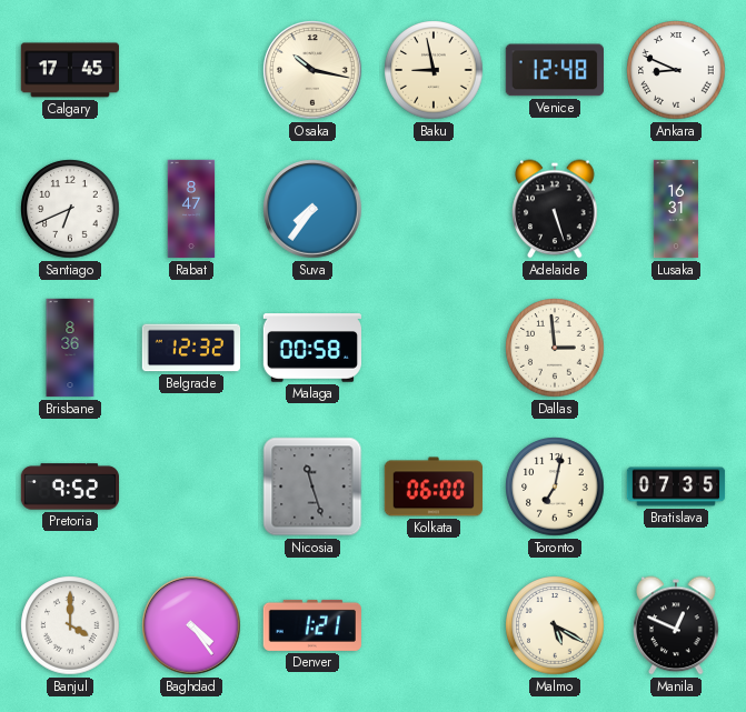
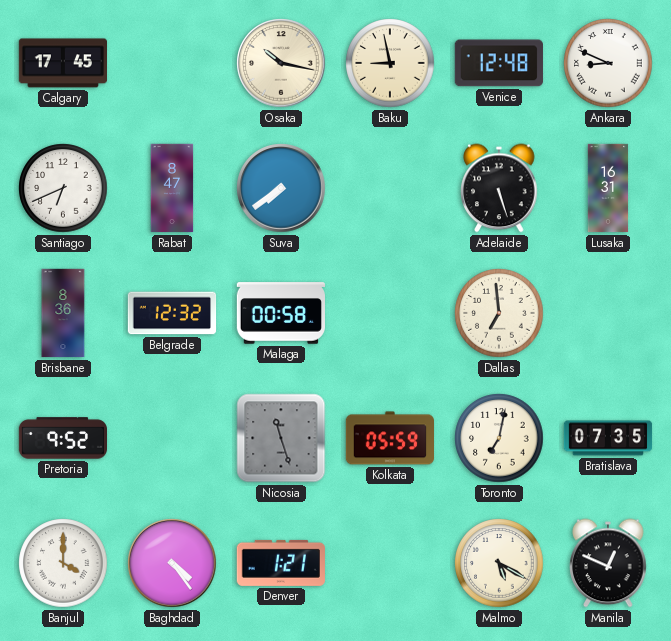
Suva: 7:36 -> 7:39 (281, 188)
Dallas: 2:59 -> 6:59 (499, 313)
Kolkata: 06:00 -> 05:59 (389, 438)
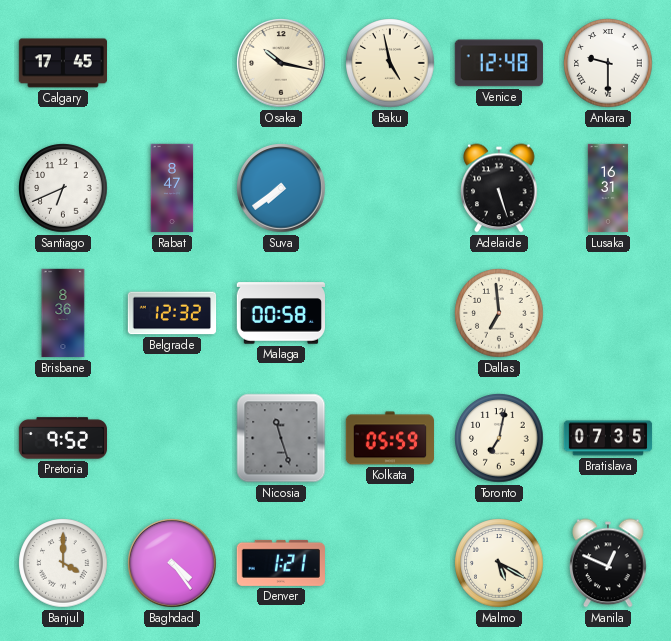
Baku: 8:58 -> 4:58 (390, 63)
Ankara: 8:49 -> 9:30 (608, 63)
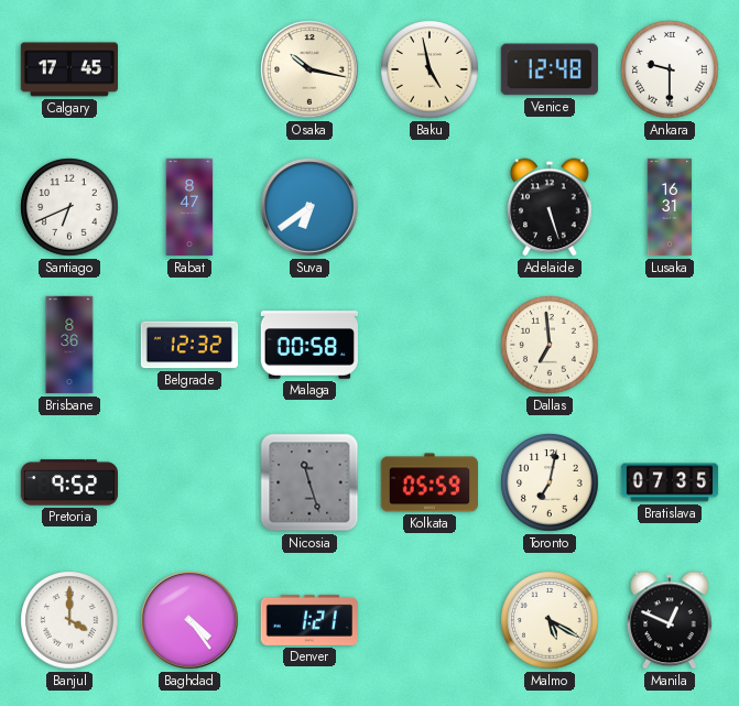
Suva: 7:39 -> 6:39 (309, 207)
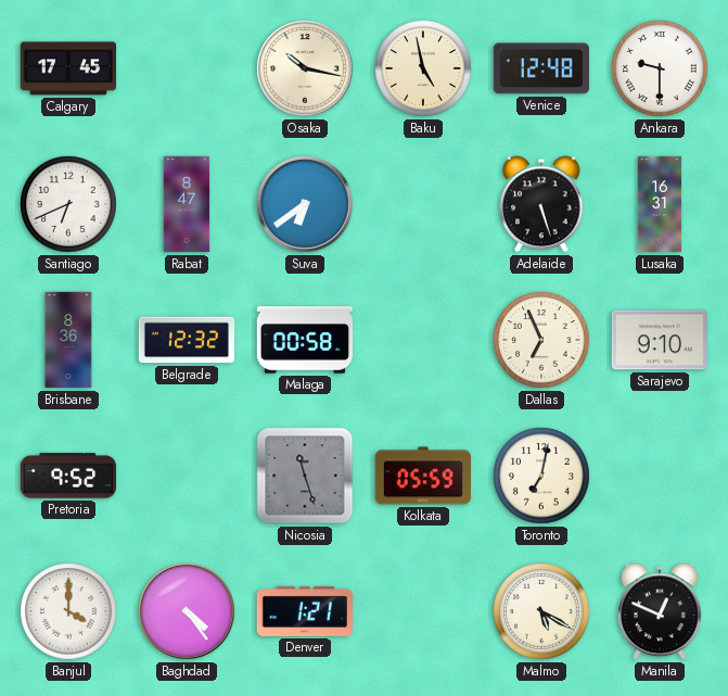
Dallas: 6:59 -> 6:56 (541, 340)
Sarajevo: none -> 9:10 (659, 340)
Bratislava: 07:35 -> none (670, 482)
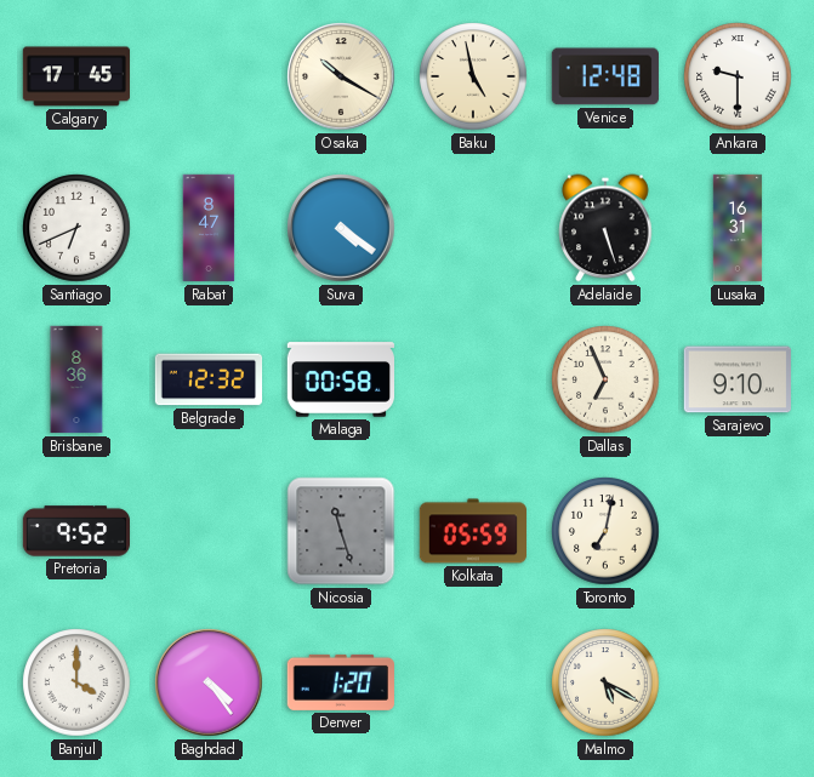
Osaka: 10:17 -> 10:20 (341, 76)
Suva: 6:39 -> 4:21 (341, 228)
Denver: 1:21 -> 1:20 (340, 682)
Manila: 12:49 -> none (660, 611)
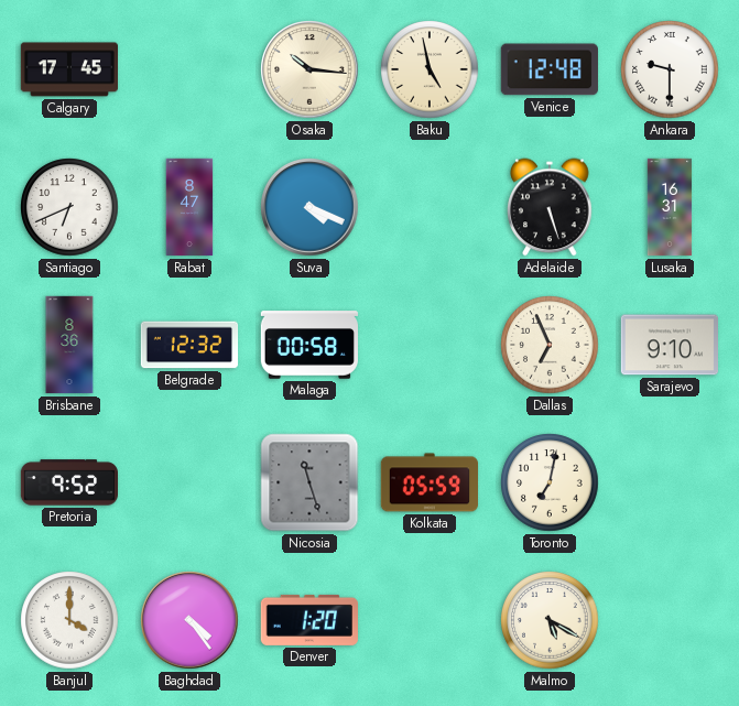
Osaka: 10:20 -> 10:16 (309, 69)
Suva: 4:21 -> 4:19 (309, 207)
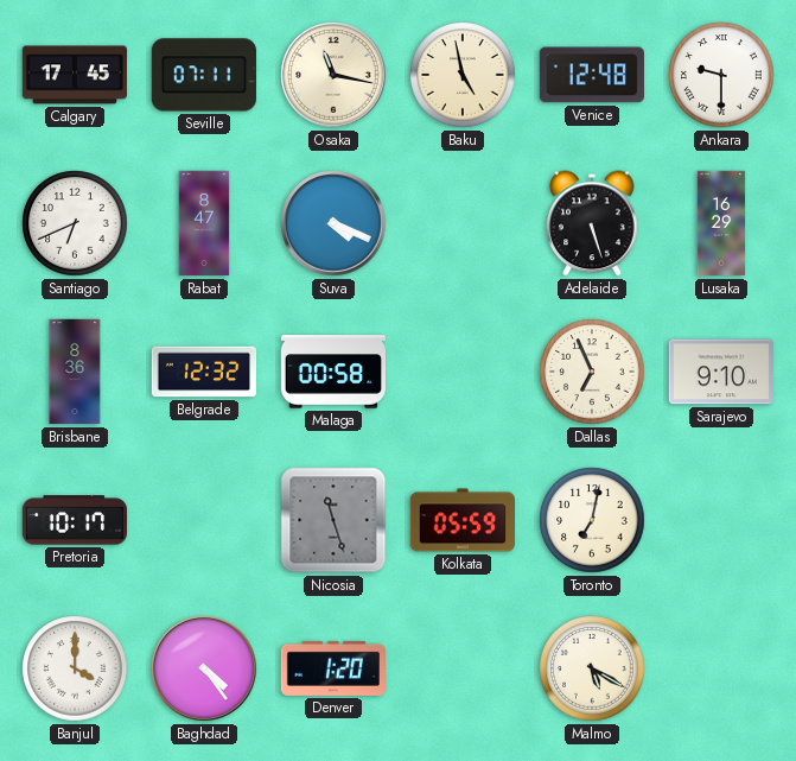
Seville: none -> 07:11 (204, 75)
Osaka: 10:16 -> 11:17 (333, 75)
Lusaka: 16:31 -> 16:29 (721, 223)
Pretoria: 9:52 -> 10:17 (74, 520)
